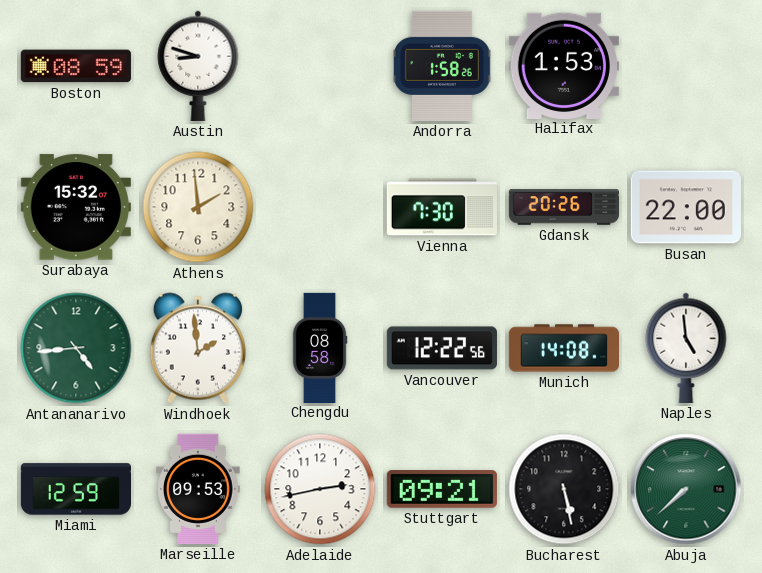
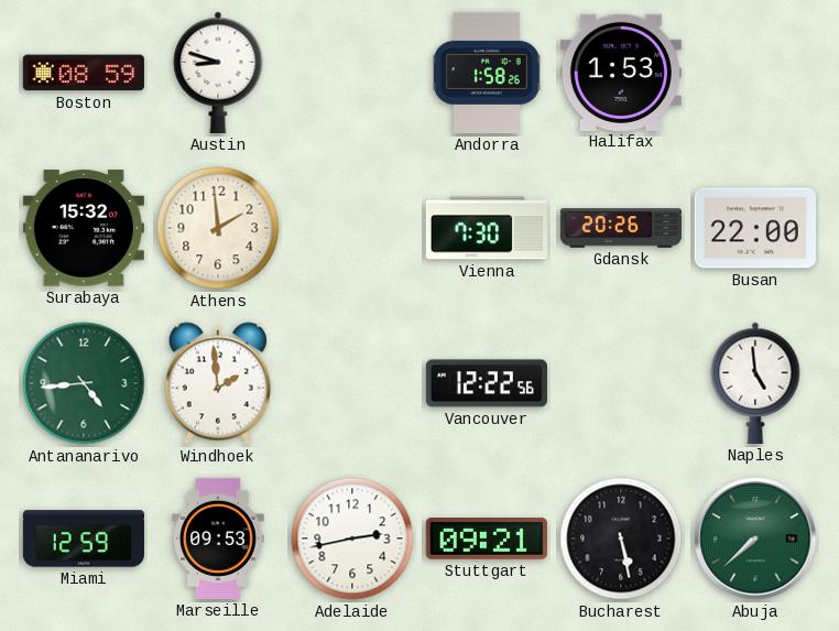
Chengdu: 08:58 -> none (320, 347)
Munich: 14:08 -> none (563, 348)
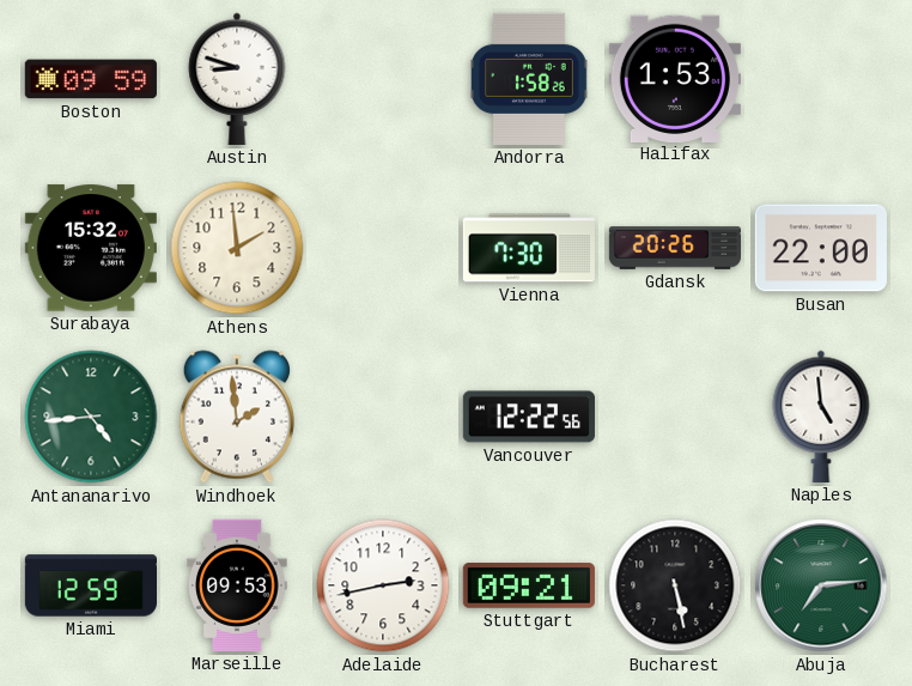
Boston: 08:59 -> 09:59 (91, 79)
Abuja: 7:38 -> 7:14 (821, 585)
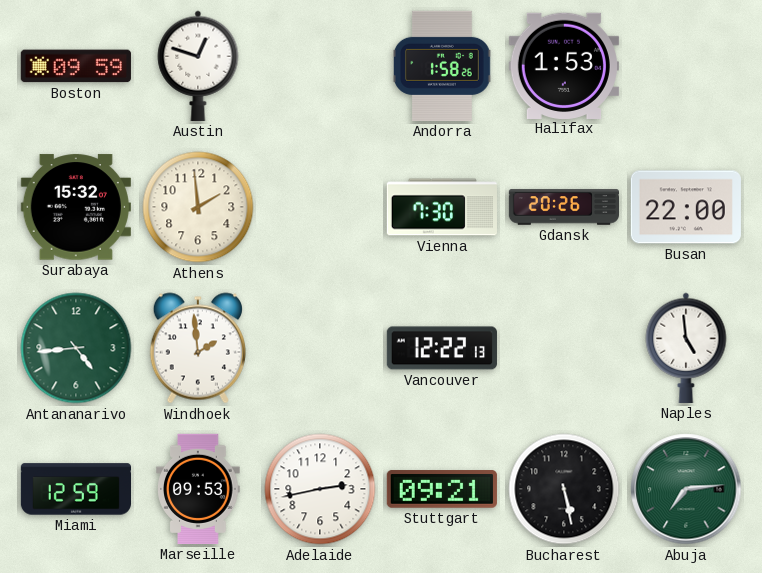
Austin: 8:48 -> 12:48 (198, 66)
Vancouver: 12:22:56 -> 12:22:13 (442, 348)
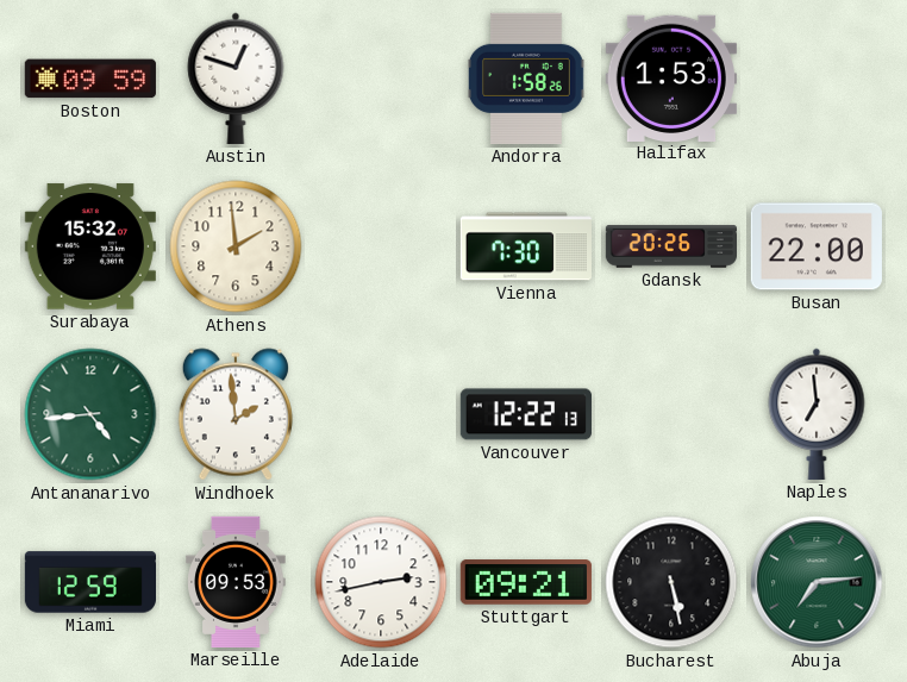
Naples: 4:59 -> 6:59 (817, 414)
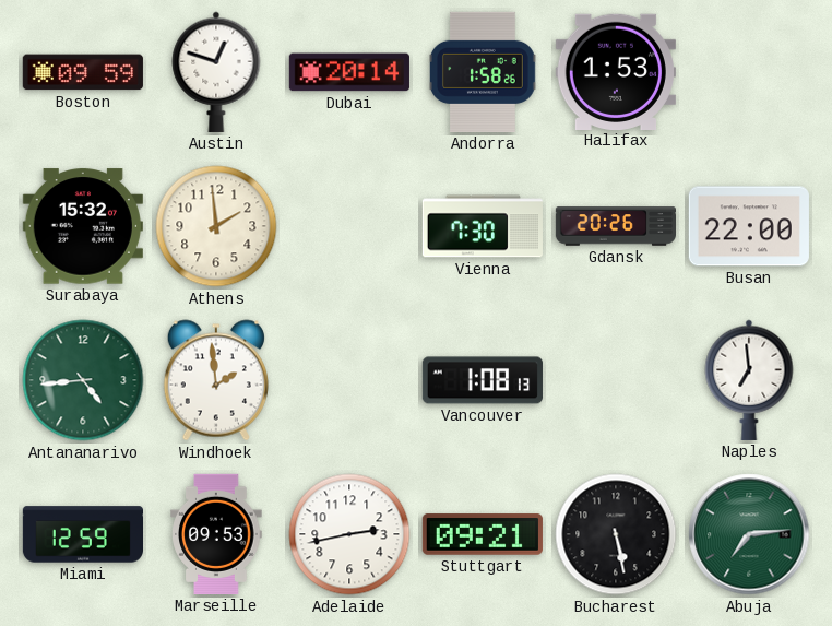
Dubai: none -> 20:14 (349, 72)
Vancouver: 12:22 -> 1:08 (483, 380)
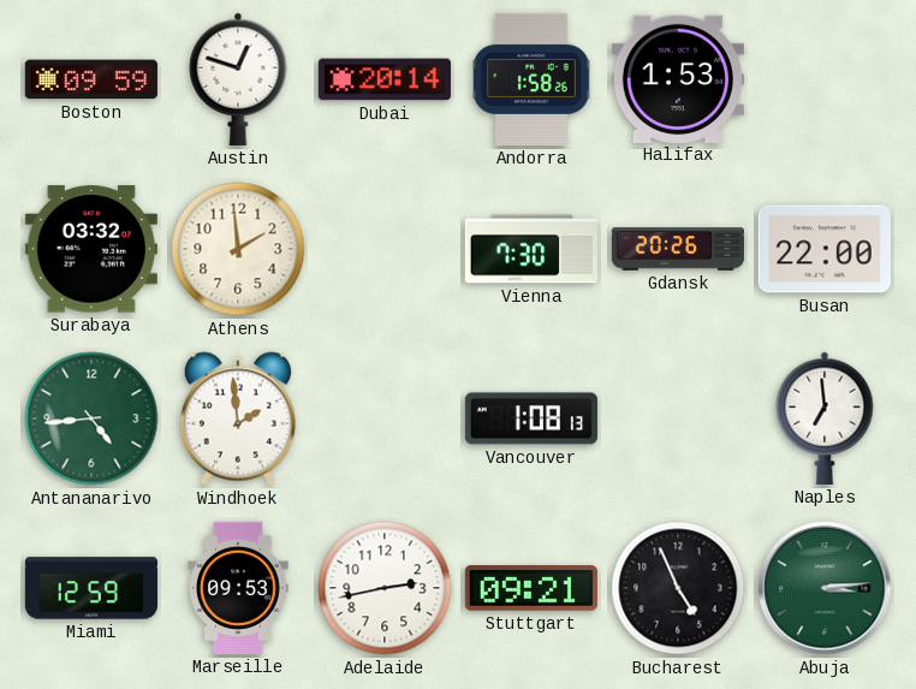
Surabaya: 15:32 -> 03:32 (91, 249)
Bucharest: 5:28 -> 4:56 (678, 588)
Abuja: 7:14 -> 3:14 (825, 588)
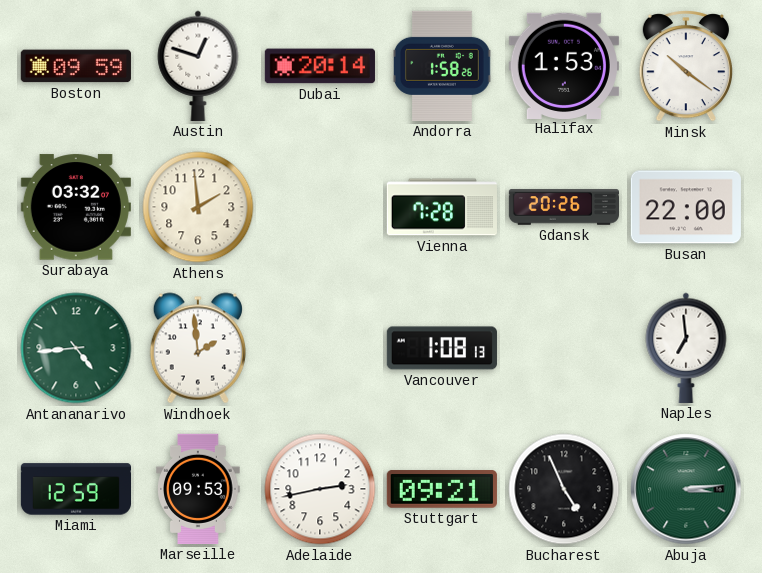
Minsk: none -> 10:21 (686, 67)
Vienna: 7:30 -> 7:28 (442, 207)
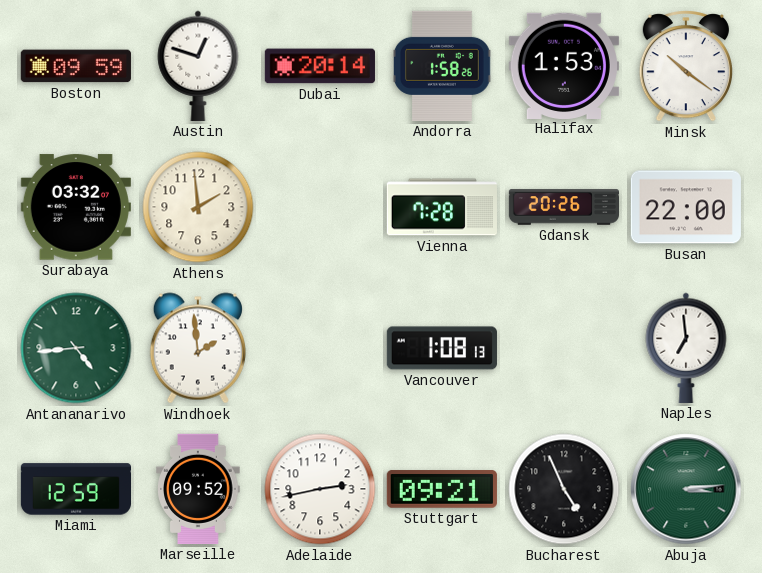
Marseille: 09:53 -> 09:52 (198, 489)
